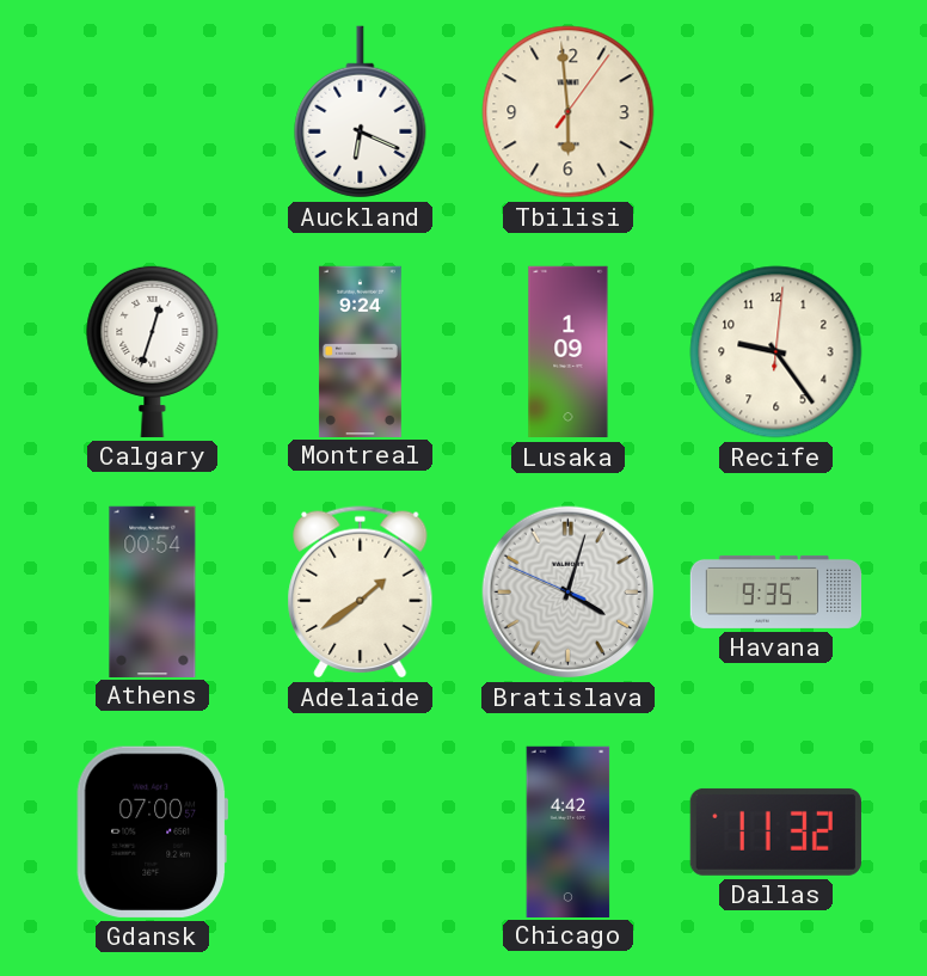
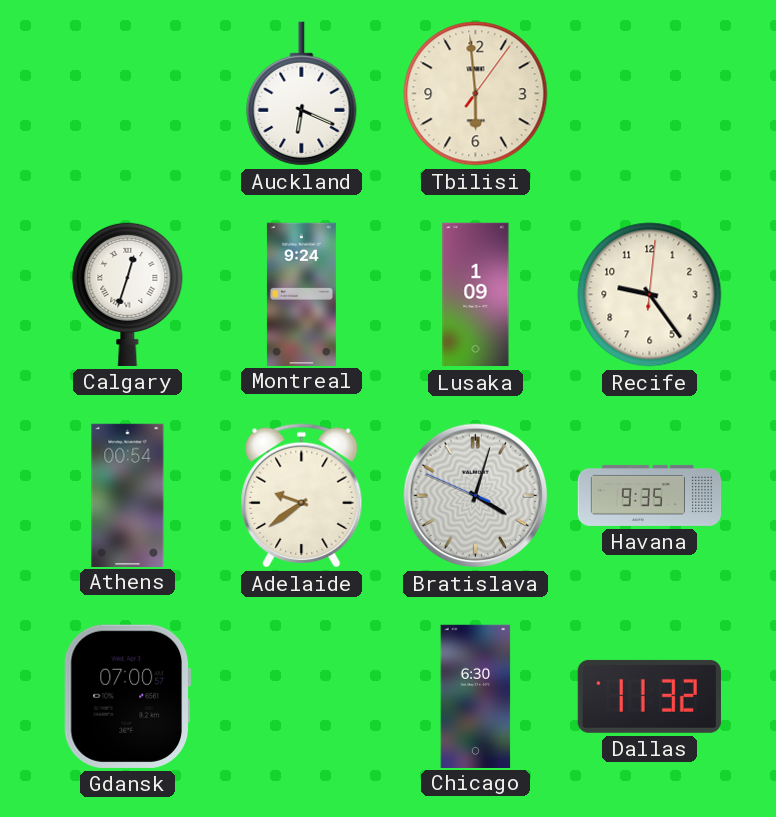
Adelaide: 1:39 -> 9:39 (302, 496)
Chicago: 4:42 -> 6:30 (476, 696)
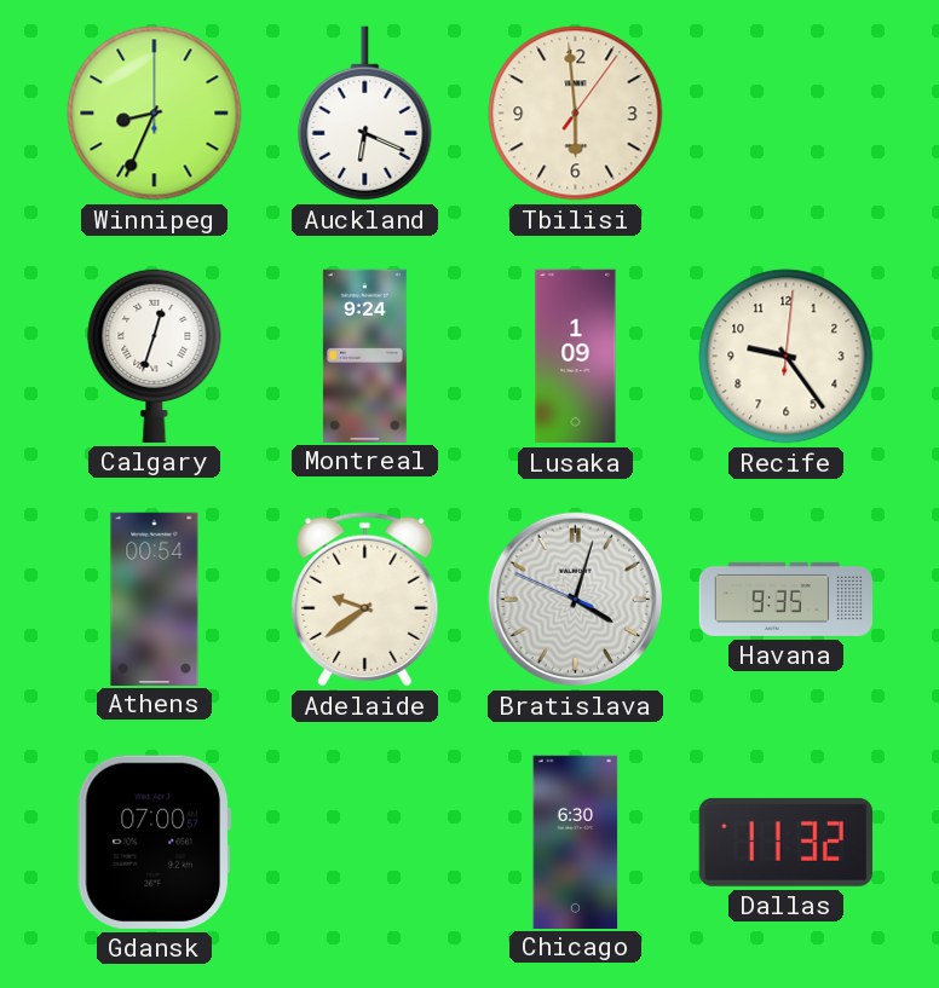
Winnipeg: none -> 8:34 (155, 114)
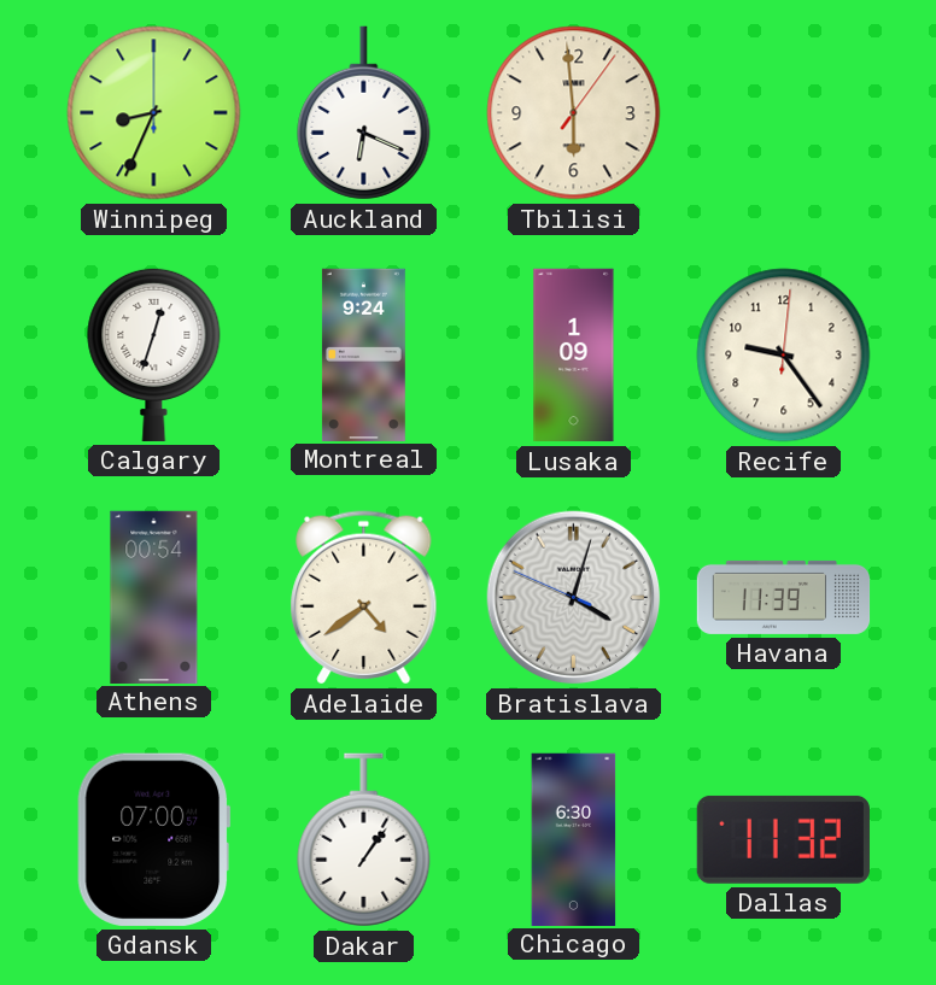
Adelaide: 9:39 -> 4:39 (364, 598)
Havana: 9:35 -> 11:39 (784, 597)
Dakar: none -> 1:06 (364, 840)
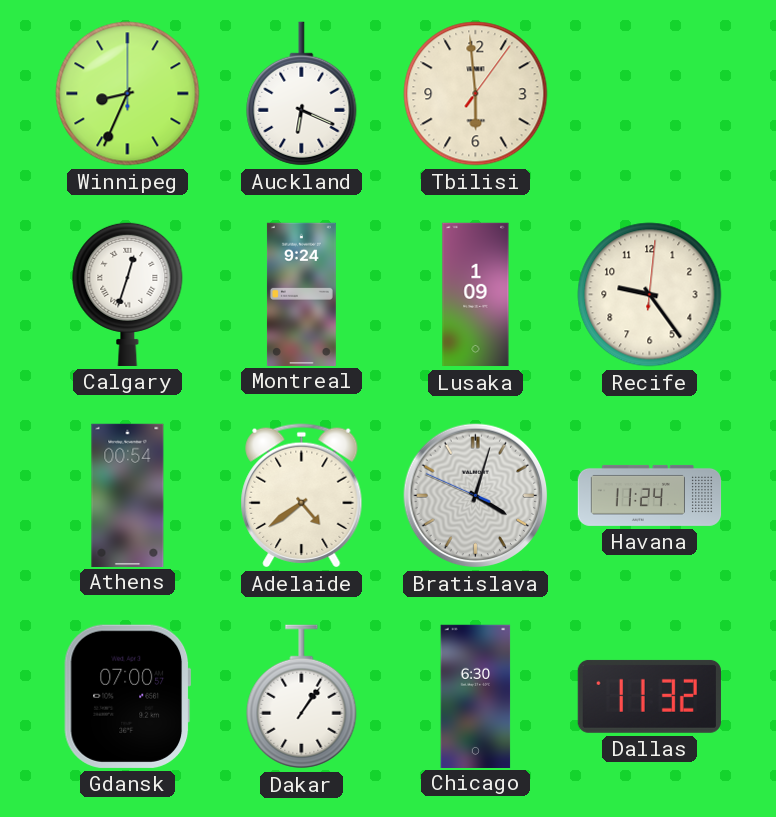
Havana: 11:39 -> 11:24 (650, 495)
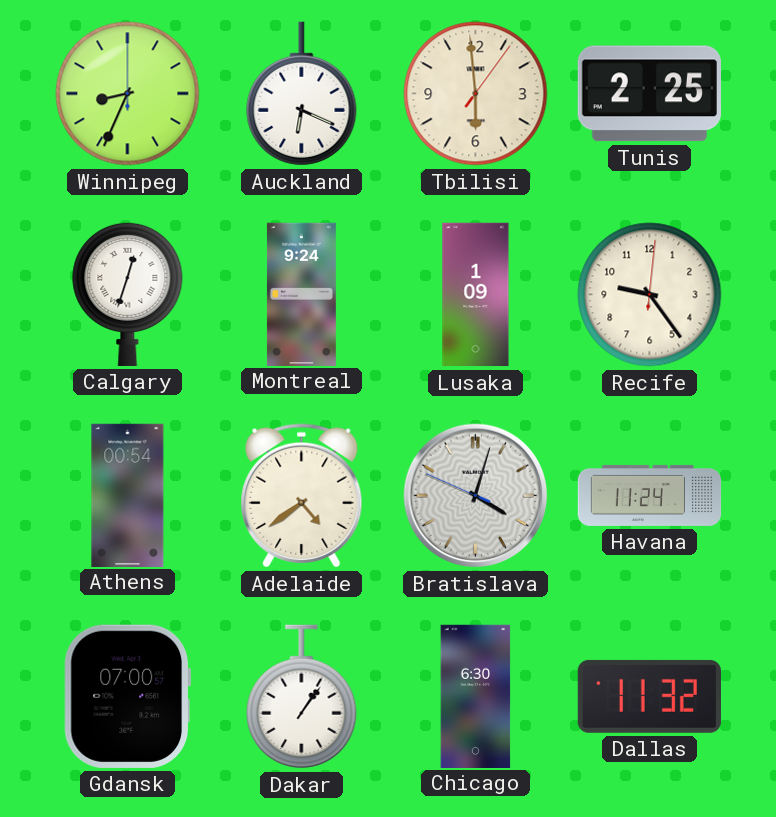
Tunis: none -> 2:25 (649, 94)
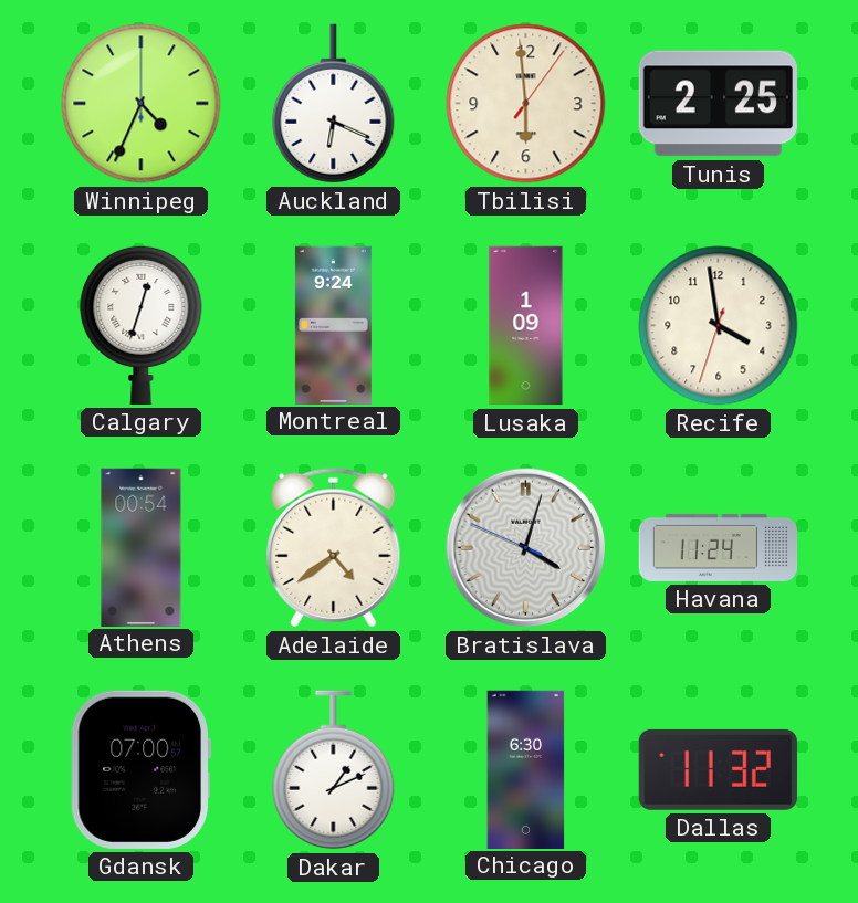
Winnipeg: 8:34 -> 4:34 (142, 104)
Recife: 9:24 -> 3:58 (719, 326)
Dakar: 1:06 -> 1:11 (334, 770)
